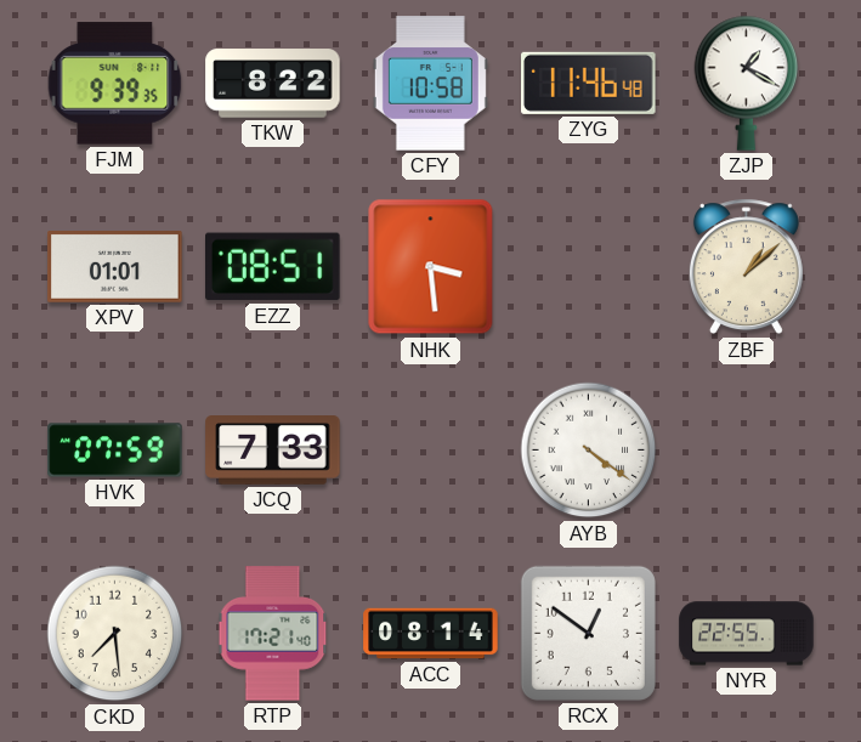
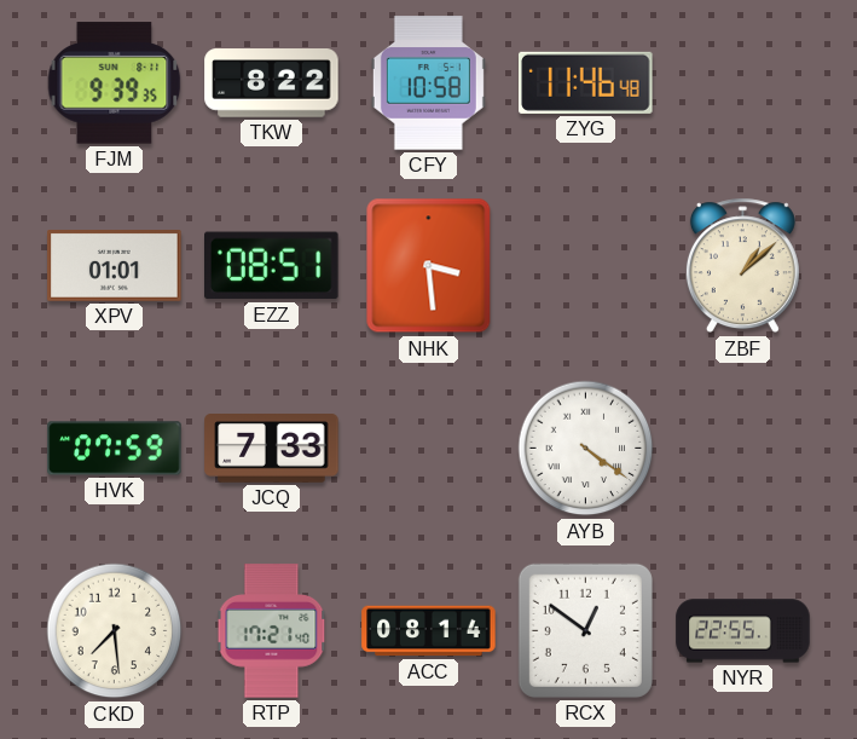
ZJP: 1:20 -> none (747, 83)
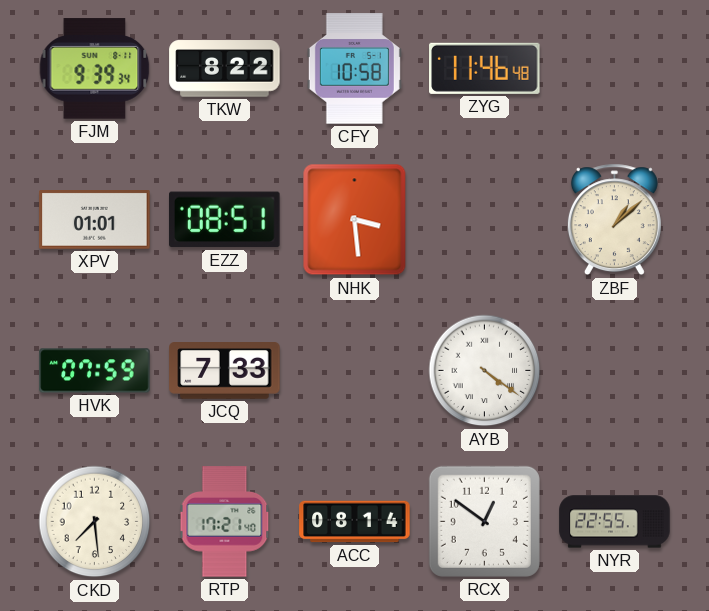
FJM: 9:39:35 -> 9:39:34 (95, 69)
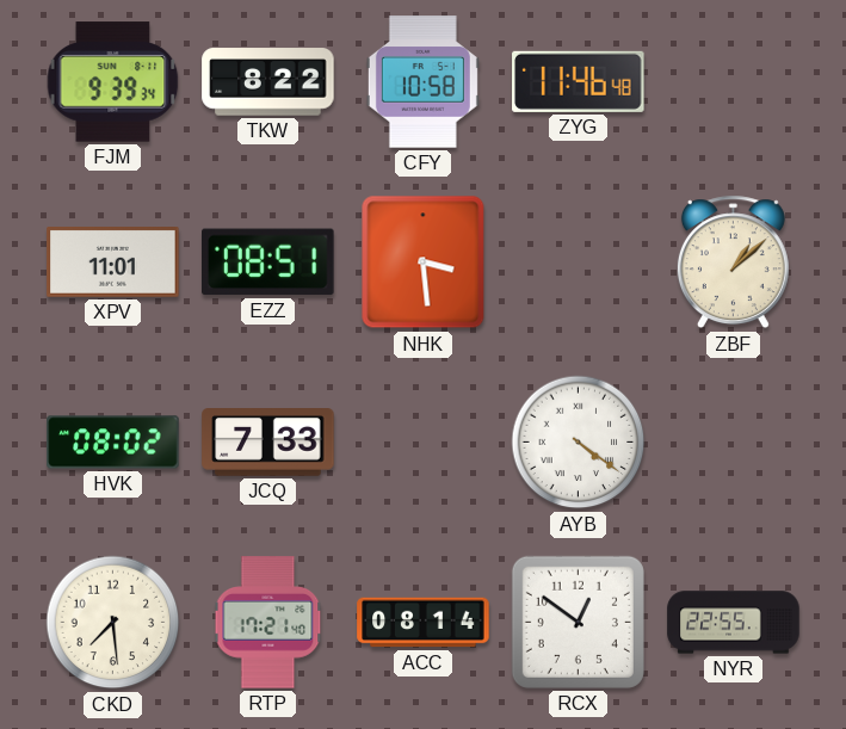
XPV: 01:01 -> 11:01 (113, 262)
HVK: 07:59 -> 08:02 (113, 443)
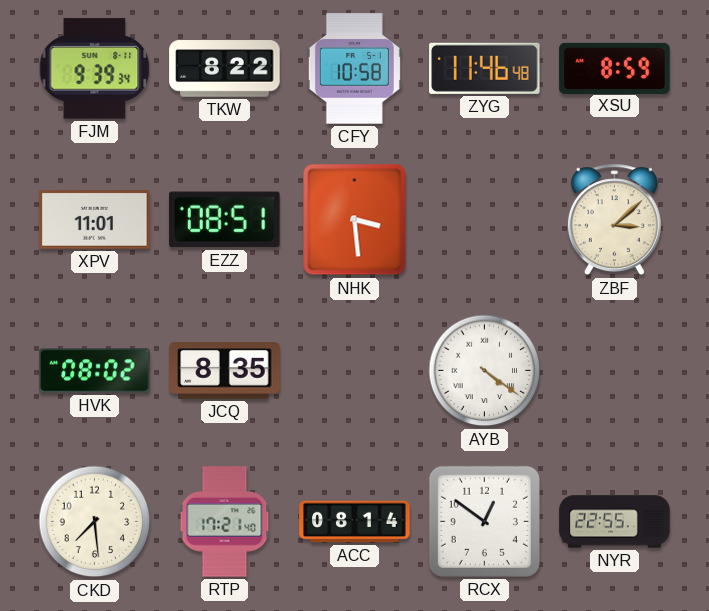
XSU: none -> 8:59 (615, 68)
ZBF: 1:08 -> 3:08 (614, 220)
JCQ: 7:33 -> 8:35 (225, 371)
